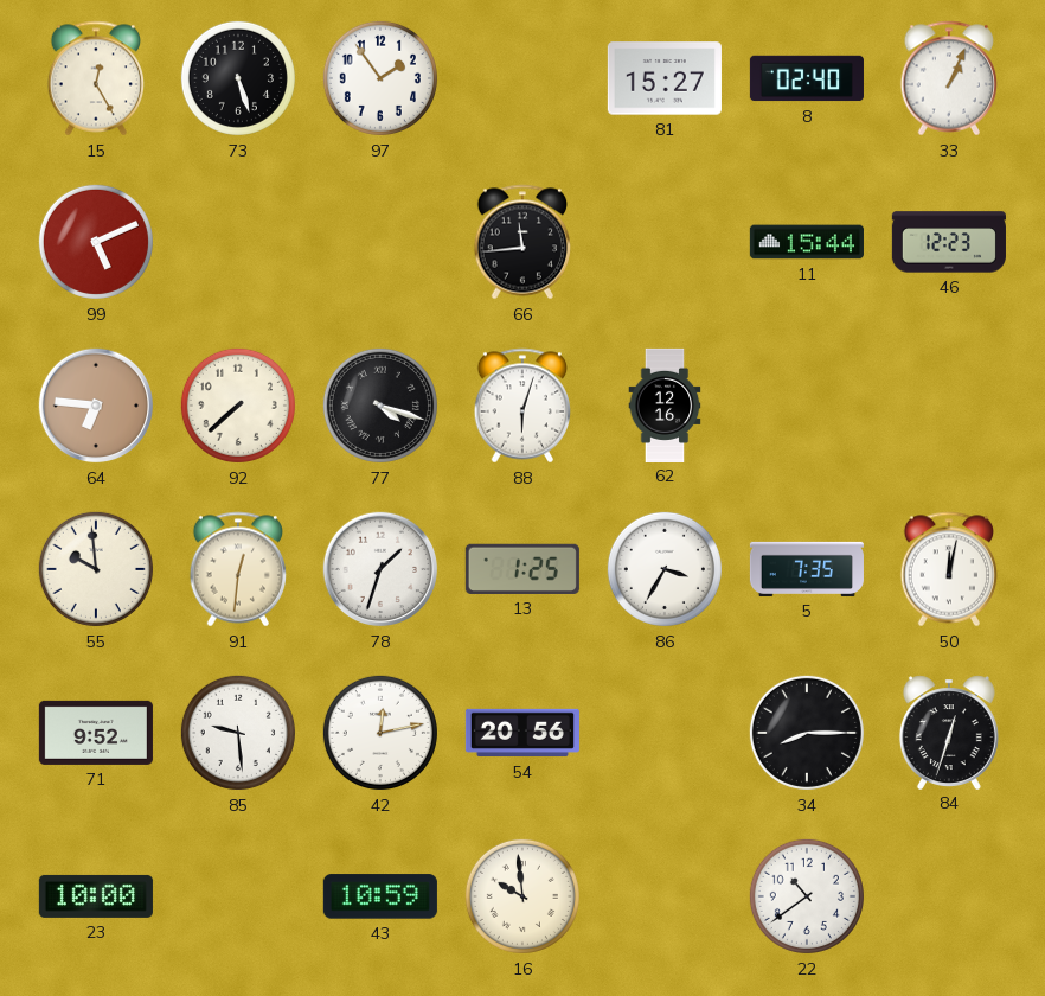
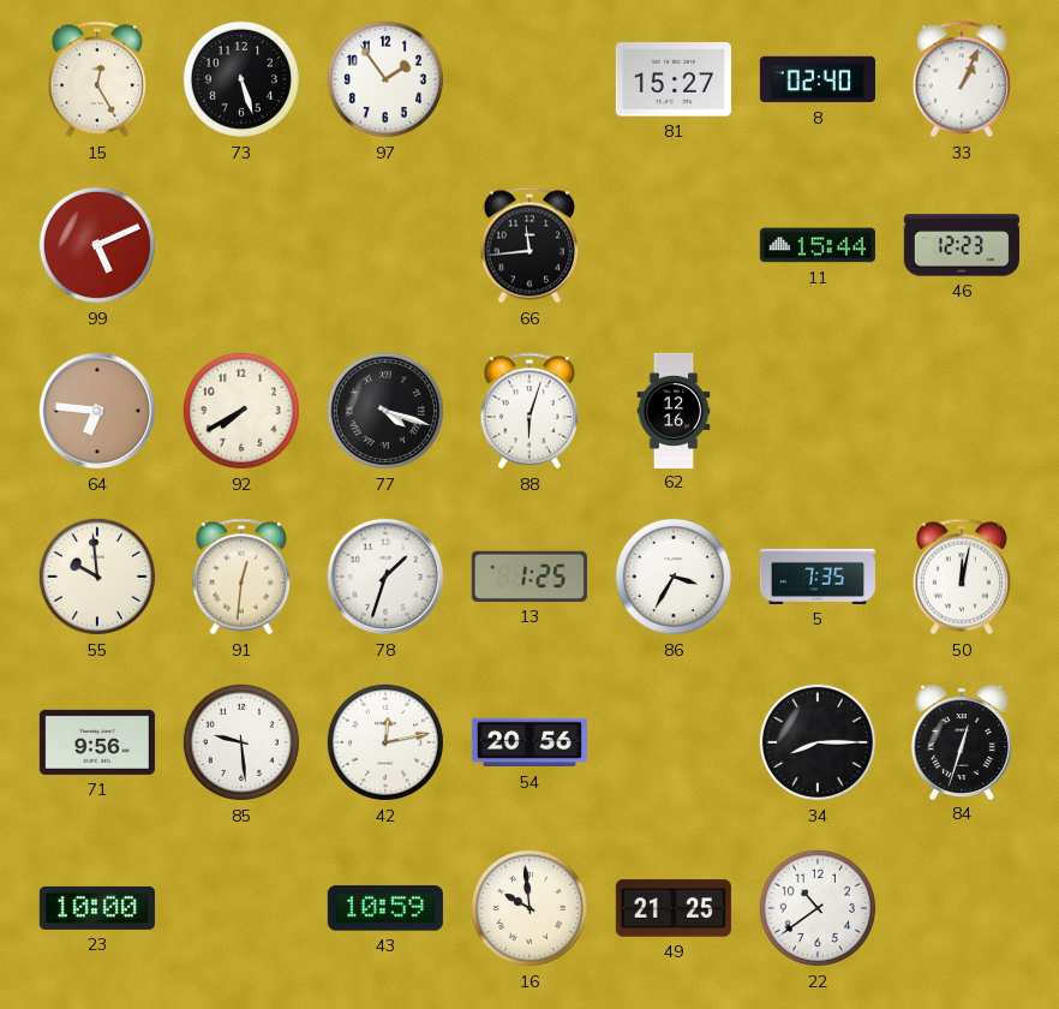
92: 7:38 -> 7:40 (241, 411)
71: 9:52 -> 9:56 (97, 742)
49: none -> 21:25 (674, 908)
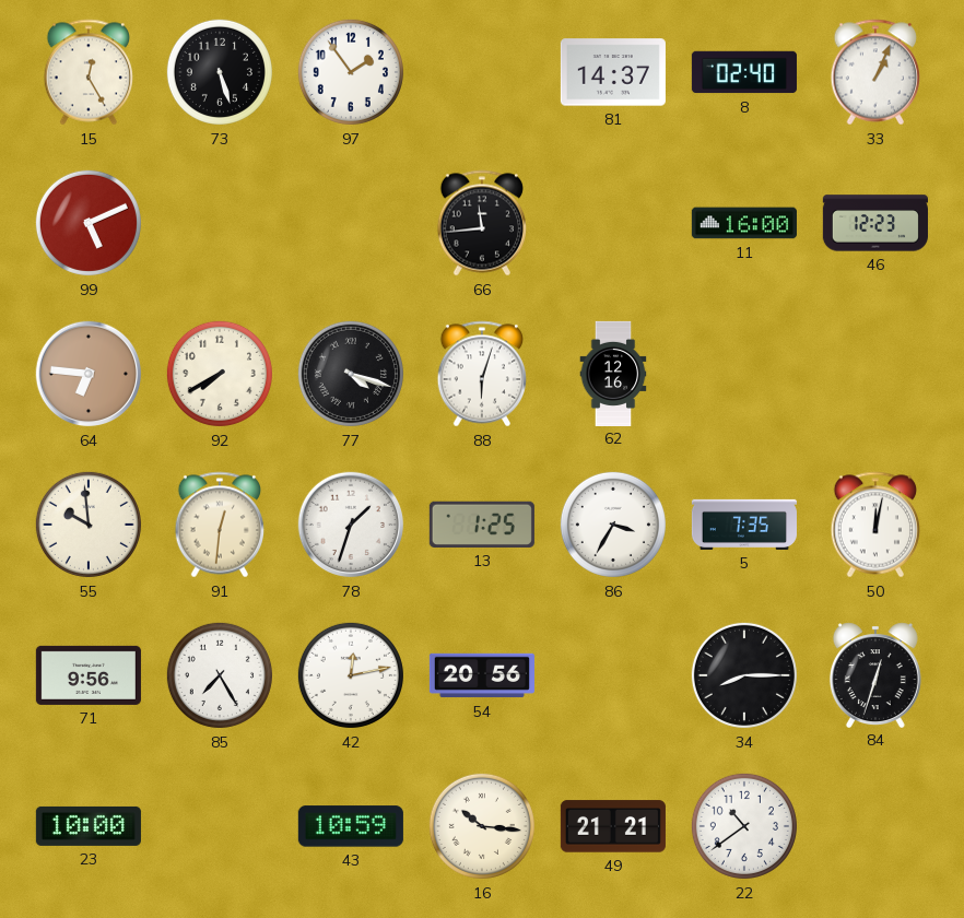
81: 15:27 -> 14:37 (613, 72)
11: 15:44 -> 16:00 (744, 223)
85: 9:29 -> 7:25 (220, 675)
16: 9:59 -> 10:16 (482, 826)
49: 21:25 -> 21:21 (613, 826)
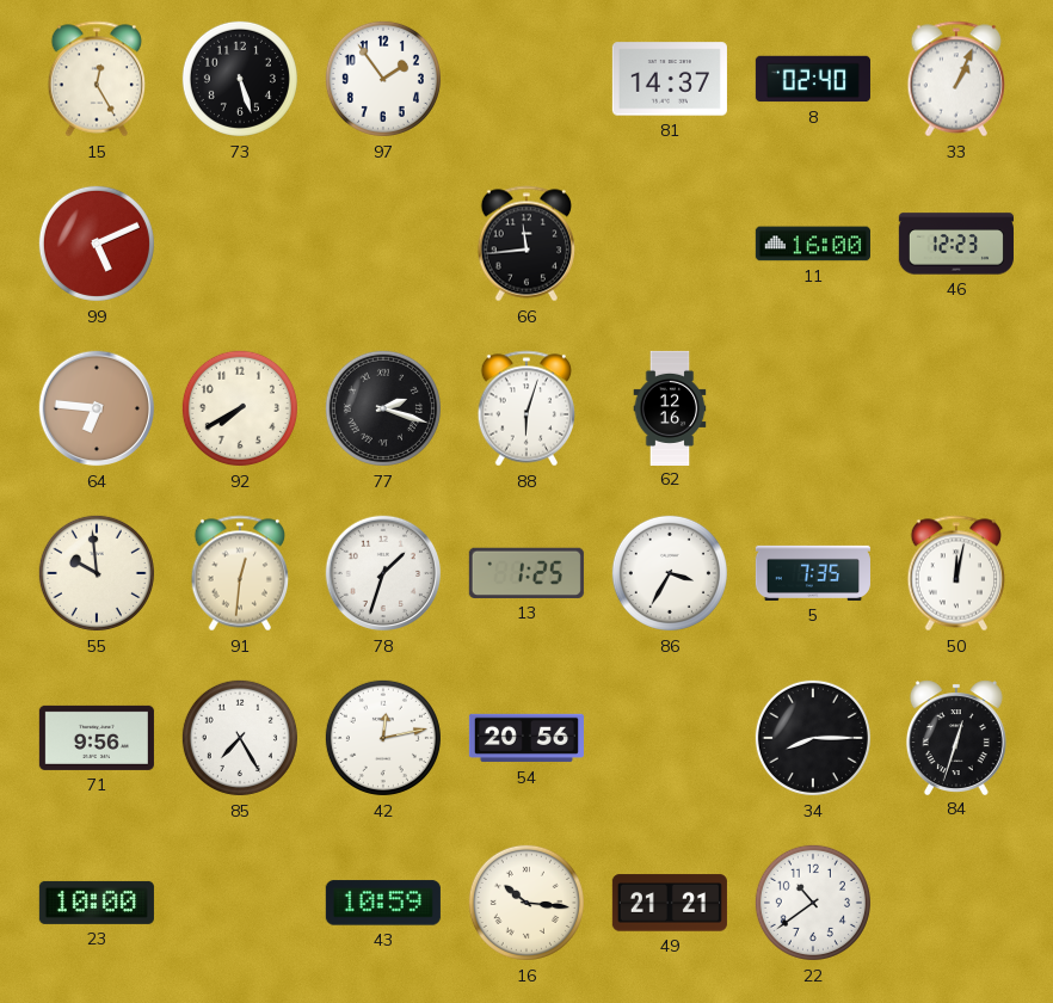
77: 4:18 -> 2:18 (383, 408)
